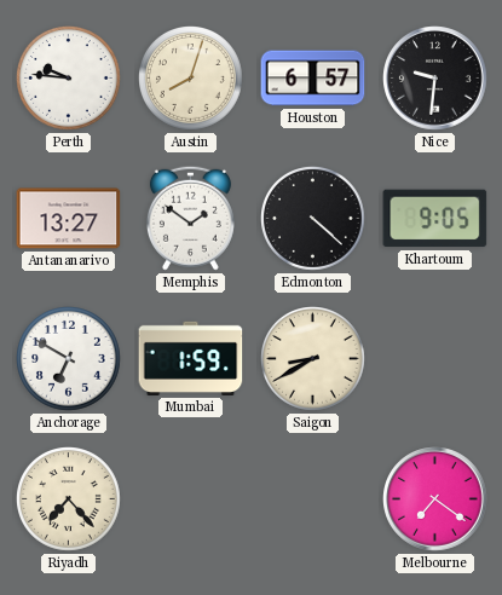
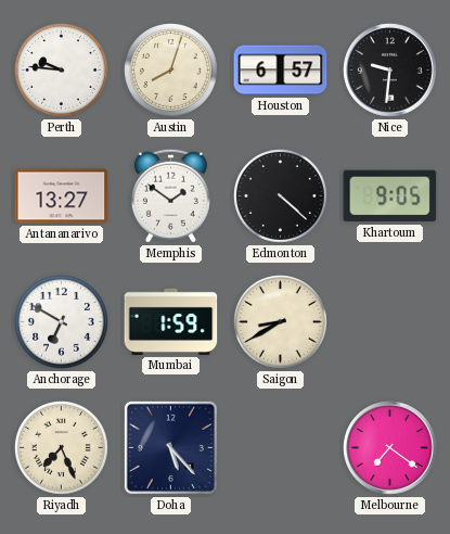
Riyadh: 7:23 -> 7:26 (62, 448)
Doha: none -> 5:23 (170, 447)
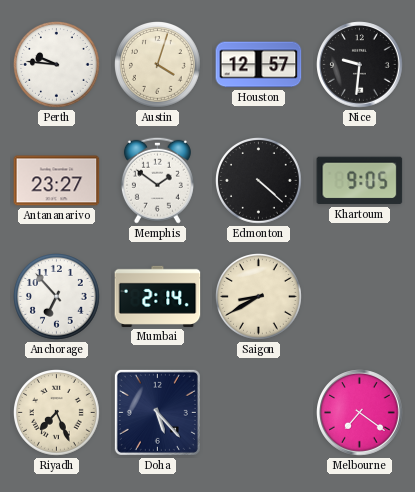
Austin: 8:03 -> 4:03 (158, 65)
Houston: 6:57 -> 12:57 (259, 65)
Antananarivo: 13:27 -> 23:27 (57, 181)
Anchorage: 6:50 -> 6:53 (57, 297)
Mumbai: 1:59 -> 2:14 (158, 296)
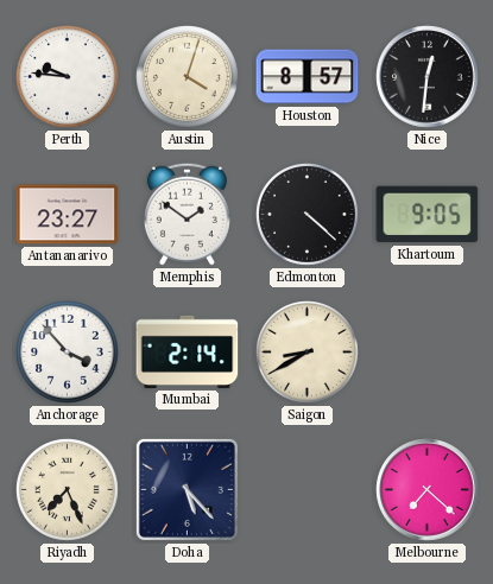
Houston: 12:57 -> 8:57 (308, 77)
Nice: 9:31 -> 12:31 (428, 77)
Anchorage: 6:53 -> 3:53 (68, 353)
Melbourne: 7:21 -> 7:22 (428, 490)
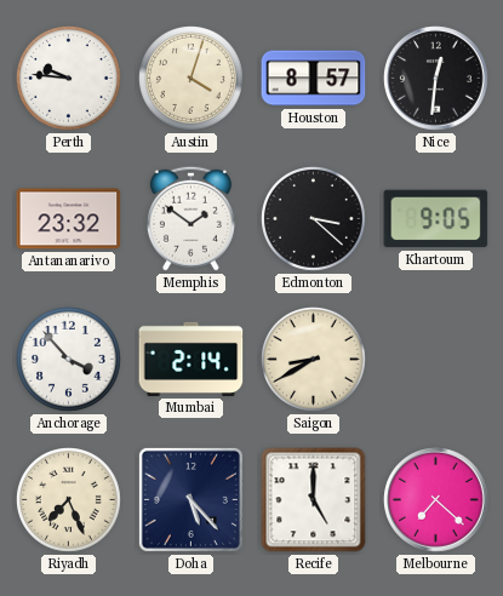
Antananarivo: 23:27 -> 23:32 (69, 219)
Edmonton: 4:22 -> 3:22 (314, 219)
Recife: none -> 5:00 (314, 500)
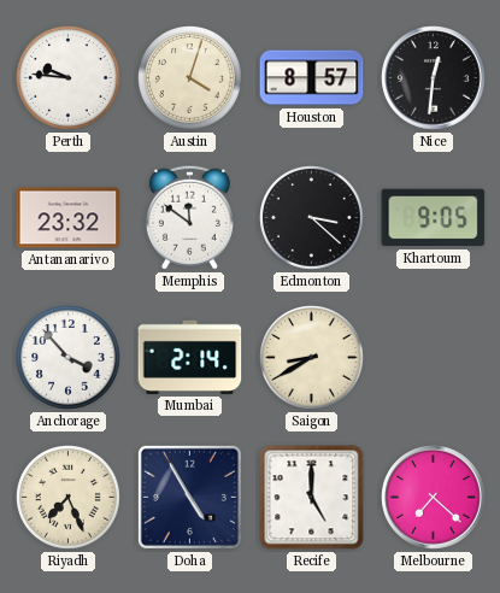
Memphis: 1:51 -> 11:51 (189, 217)
Doha: 5:23 -> 4:55 (189, 497)
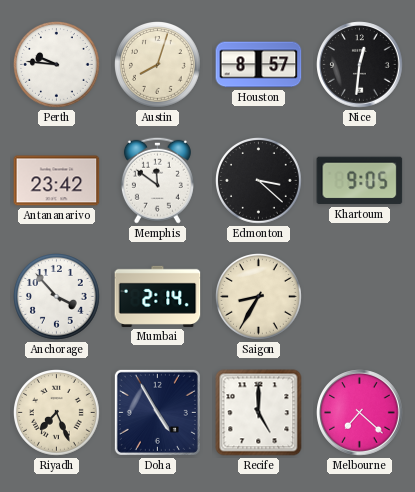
Austin: 4:03 -> 8:03 (158, 65)
Antananarivo: 23:32 -> 23:42 (57, 181)
Saigon: 8:40 -> 8:35 (259, 297)
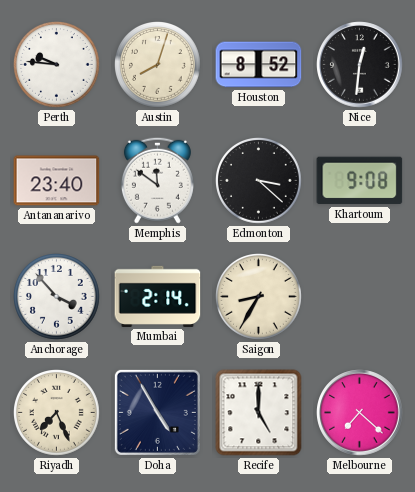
Houston: 8:57 -> 8:52 (259, 65)
Antananarivo: 23:42 -> 23:40 (57, 181)
Khartoum: 9:05 -> 9:08 (360, 181)
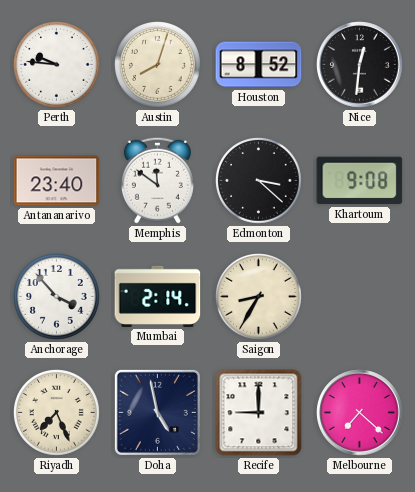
Doha: 4:55 -> 4:58 (157, 412)
Recife: 5:00 -> 9:00 (259, 413)
